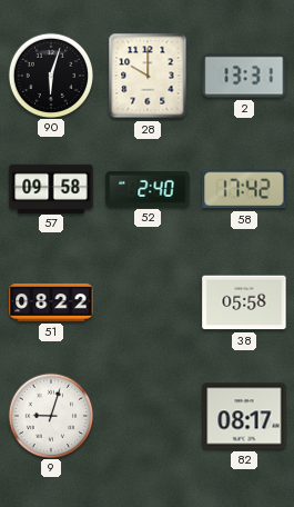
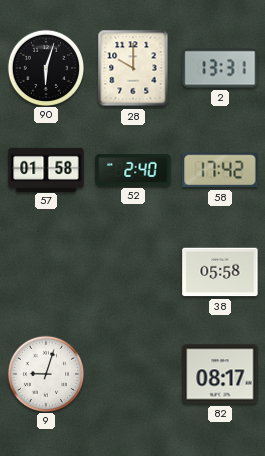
57: 09:58 -> 01:58 (46, 169)
51: 08:22 -> none (51, 302)
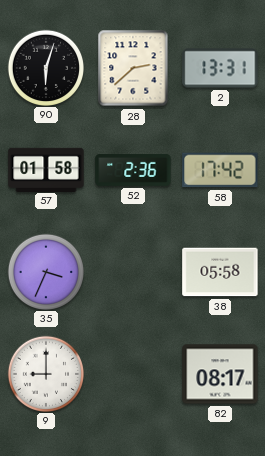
28: 10:00 -> 2:38 (133, 68)
52: 2:40 -> 2:36 (133, 171)
35: none -> 3:34 (45, 271)
9: 9:03 -> 9:00 (45, 373)
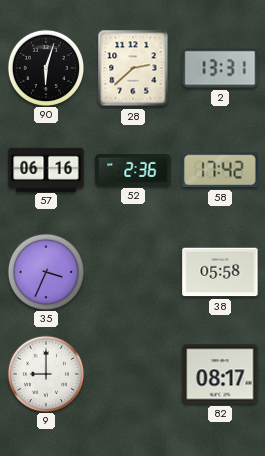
57: 01:58 -> 06:16 (46, 169)
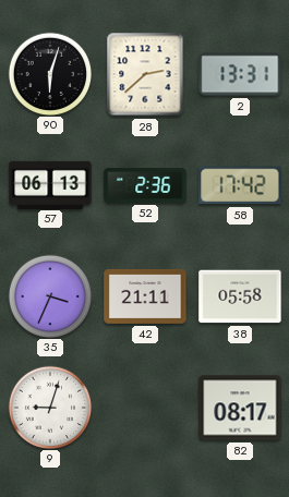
57: 06:16 -> 06:13 (50, 184)
42: none -> 21:11 (145, 296)
9: 9:00 -> 9:03 (49, 407)
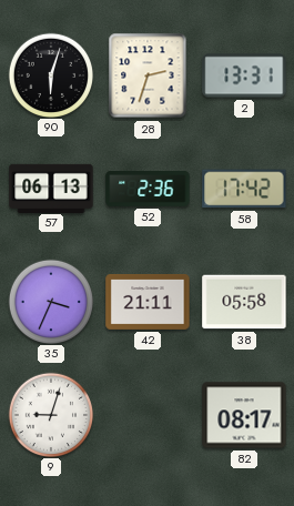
28: 2:38 -> 2:33 (148, 75)
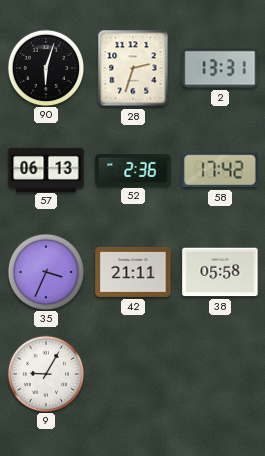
9: 9:03 -> 9:05 (45, 373)
82: 08:17 -> none (244, 415)
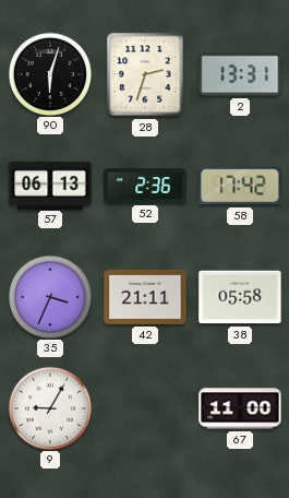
67: none -> 11:00 (240, 408)
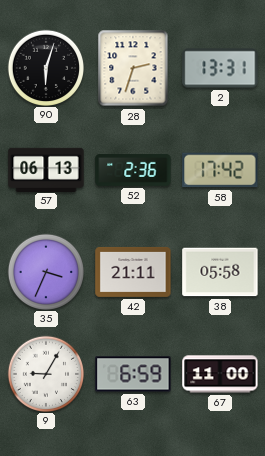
63: none -> 6:59 (133, 374)
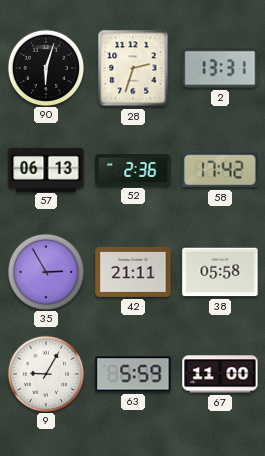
35: 3:34 -> 2:55 (45, 271)
63: 6:59 -> 5:59 (133, 374)
